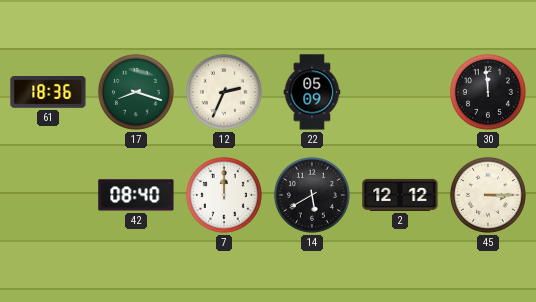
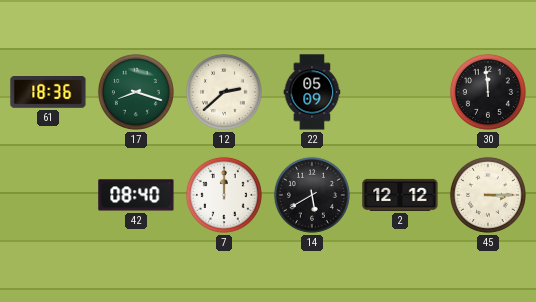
12: 2:34 -> 2:38 (224, 92)
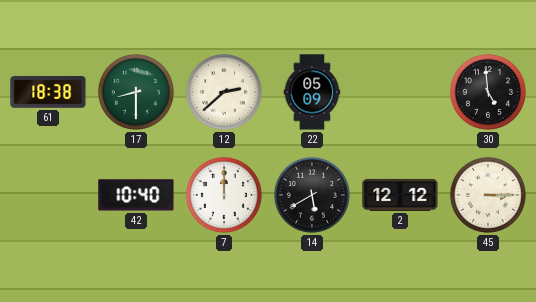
61: 18:36 -> 18:38 (48, 93)
17: 8:18 -> 8:30 (136, 92)
30: 11:59 -> 4:59 (488, 92)
42: 08:40 -> 10:40 (136, 195)
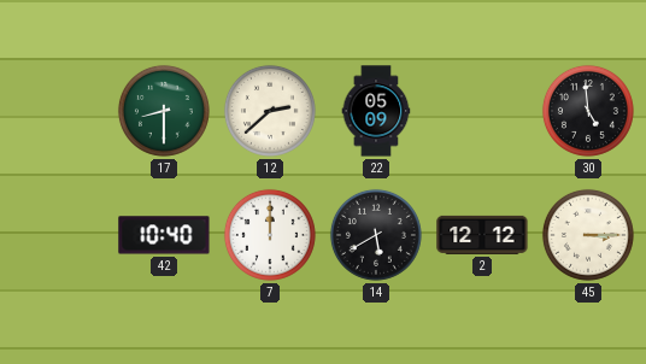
61: 18:38 -> none (48, 93)
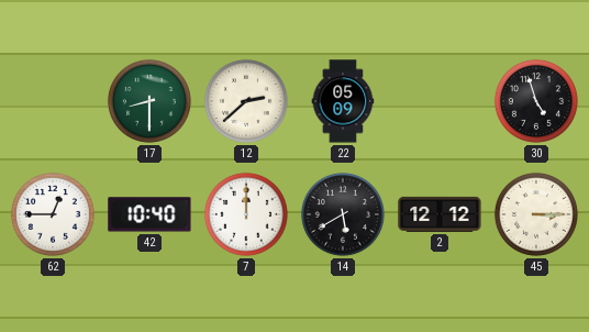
30: 4:59 -> 4:57 (536, 101)
62: none -> 12:45 (53, 214)
